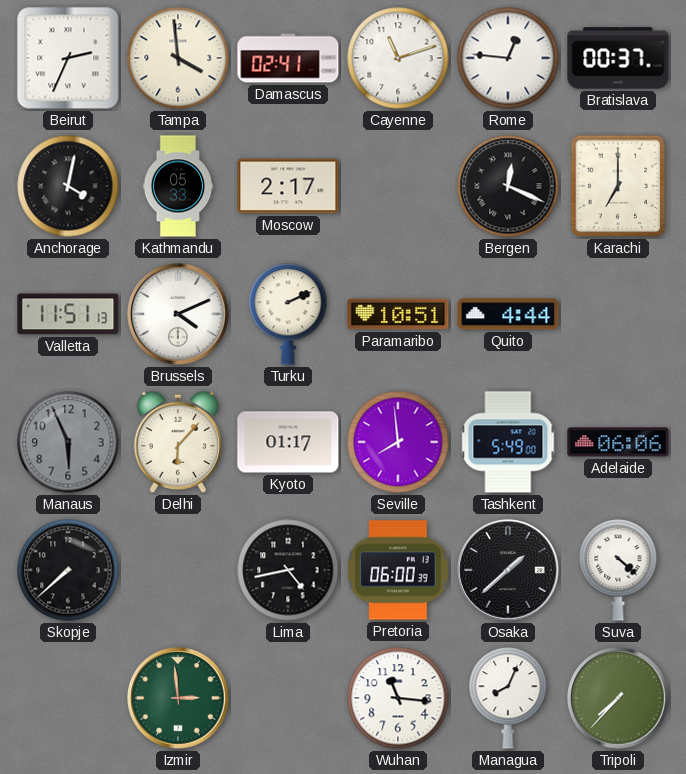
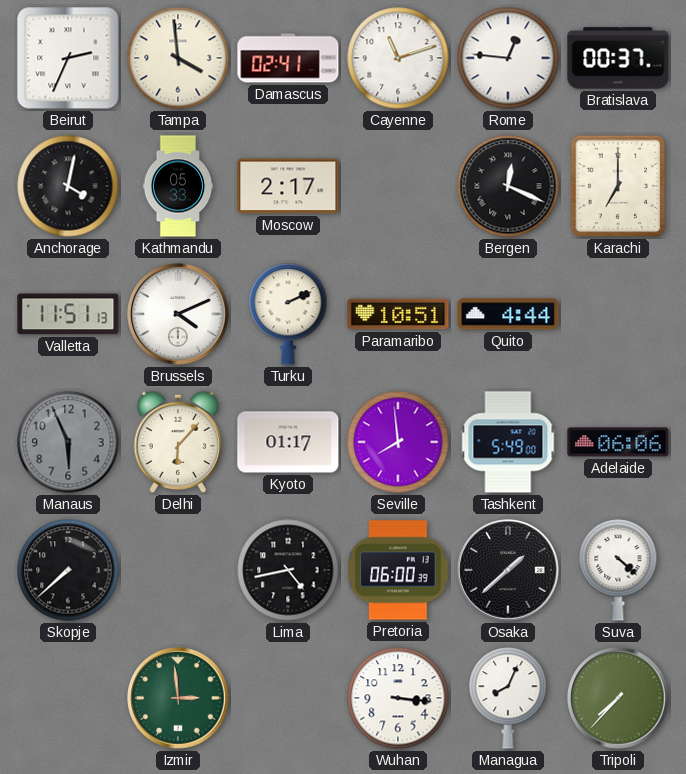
Wuhan: 11:16 -> 3:16 (398, 698)
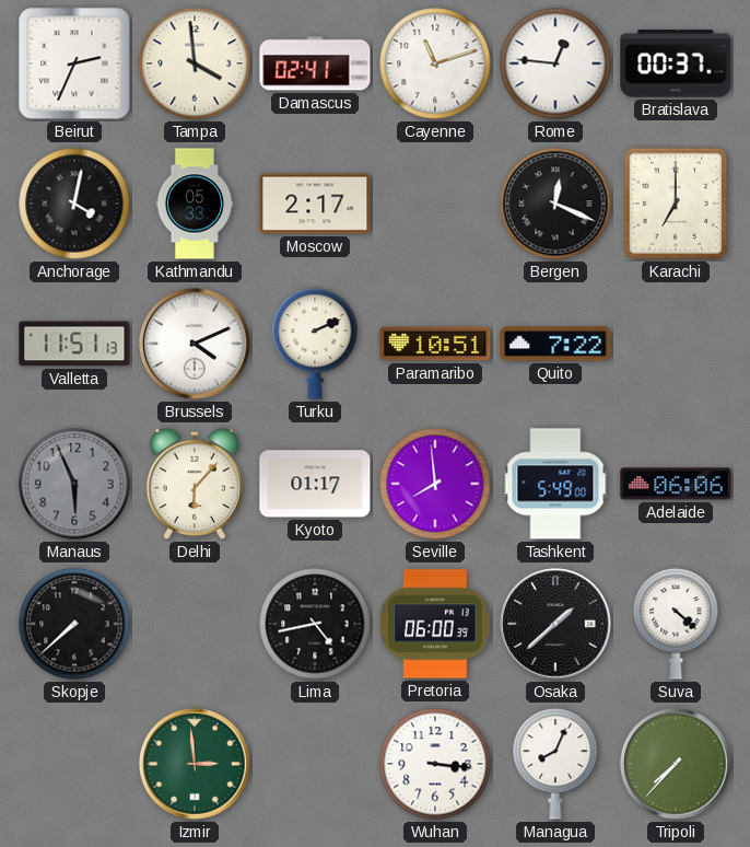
Quito: 4:44 -> 7:22 (555, 344)
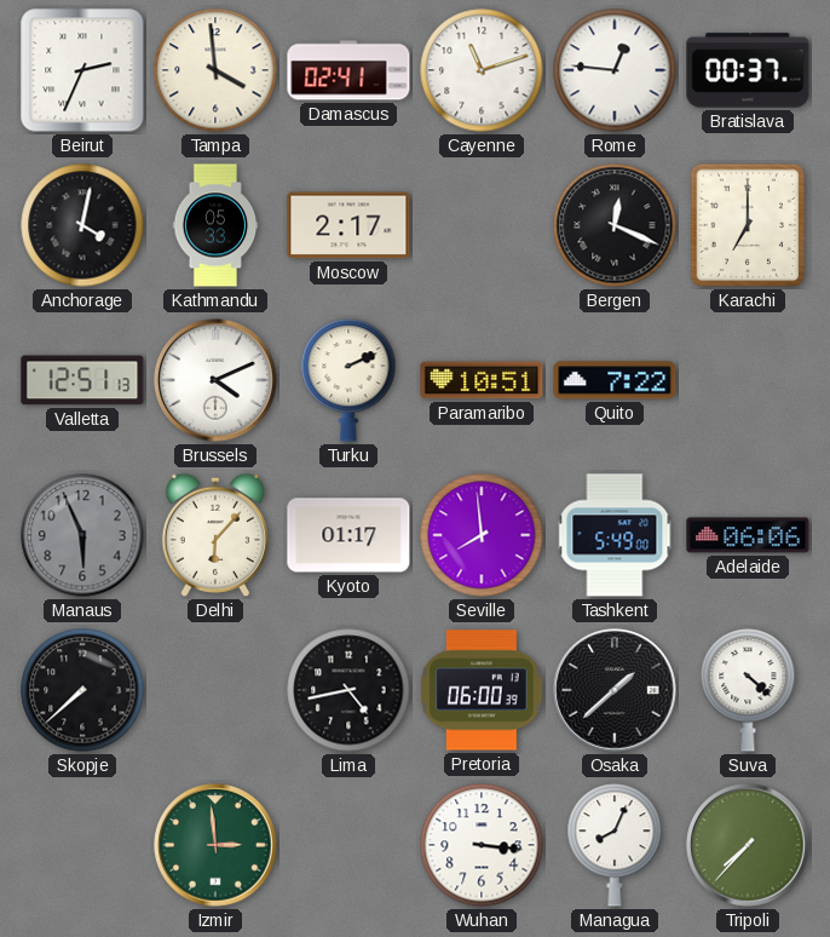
Valletta: 11:51 -> 12:51 (82, 380)
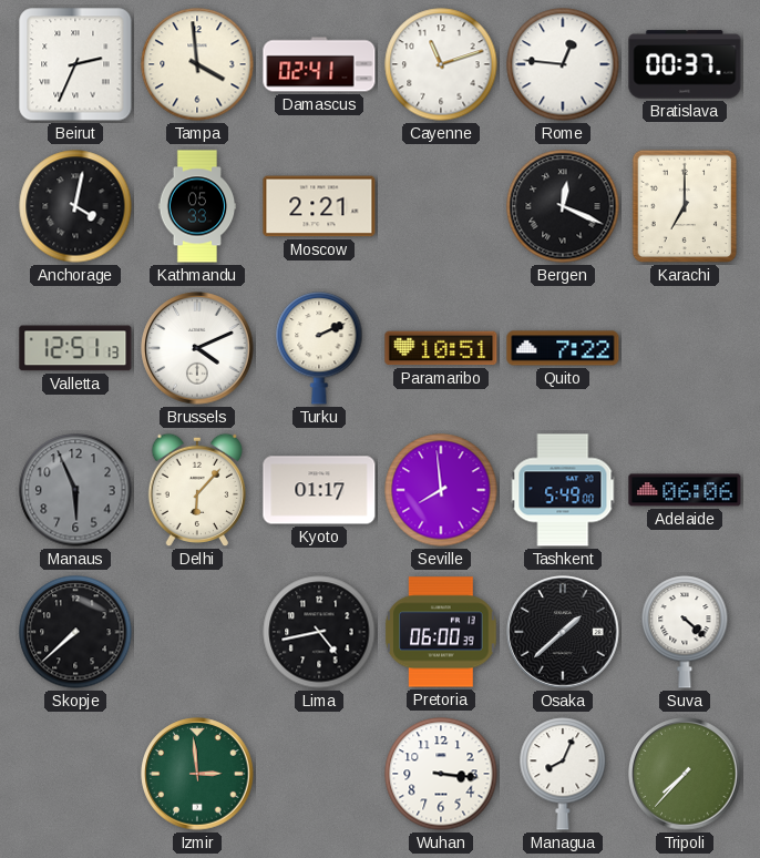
Moscow: 2:17 -> 2:21 (319, 206)
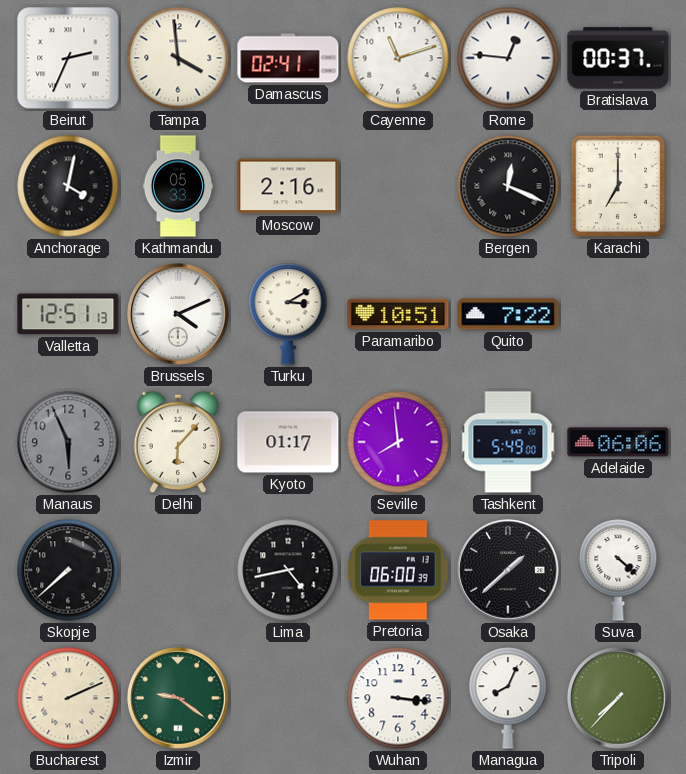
Moscow: 2:21 -> 2:16 (288, 186)
Turku: 2:11 -> 3:10 (288, 314)
Bucharest: none -> 2:11 (68, 698)
Izmir: 2:59 -> 9:21 (178, 698)
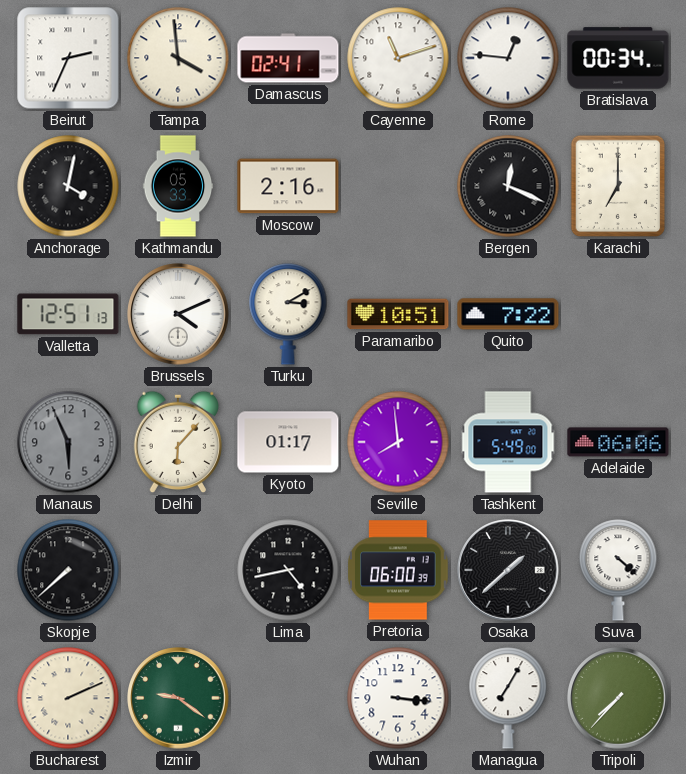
Bratislava: 00:37 -> 00:34 (618, 58)
Managua: 8:04 -> 7:05 (508, 698)
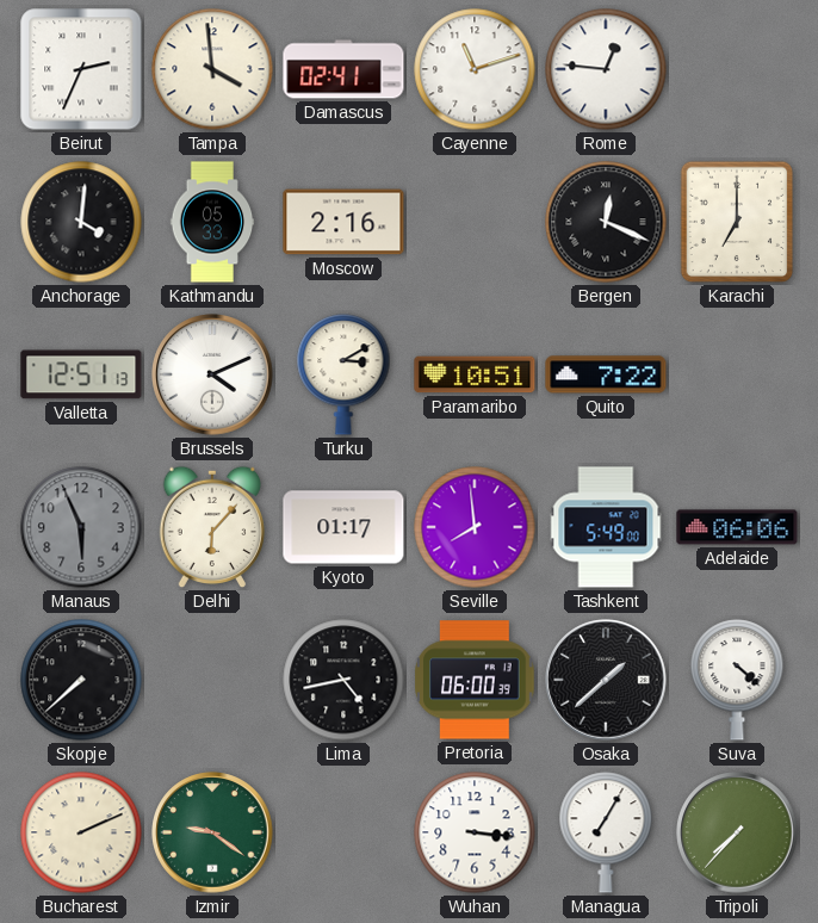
Bratislava: 00:34 -> none (618, 58)
Anchorage: 4:02 -> 4:01 (81, 222)
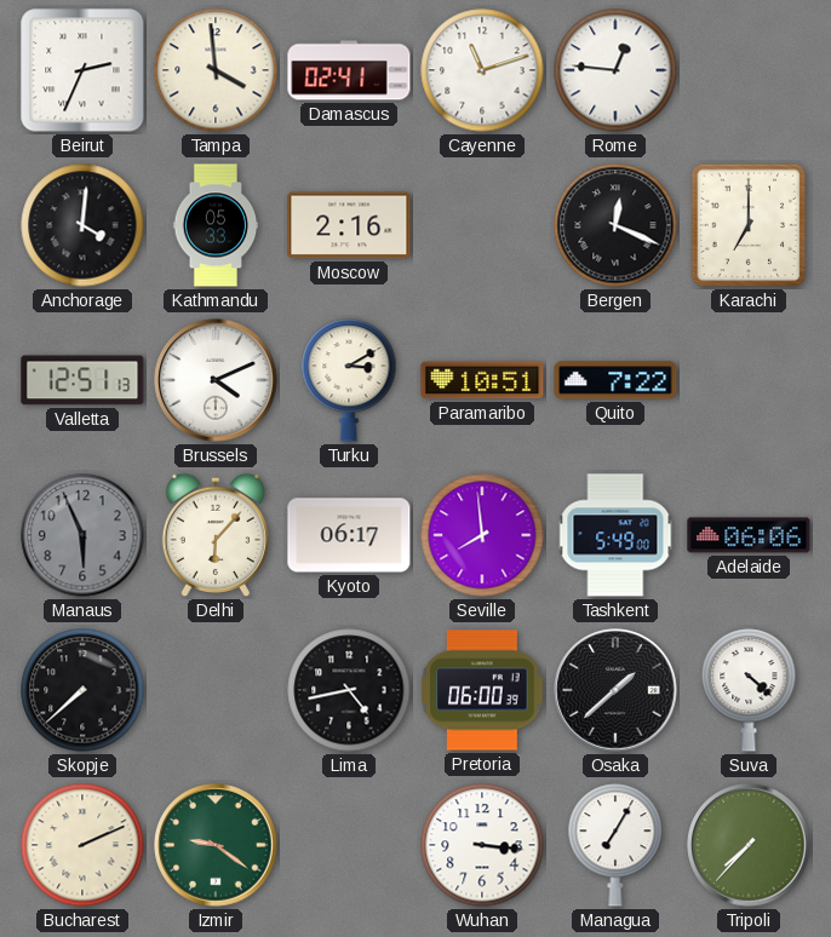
Kyoto: 01:17 -> 06:17 (349, 535)
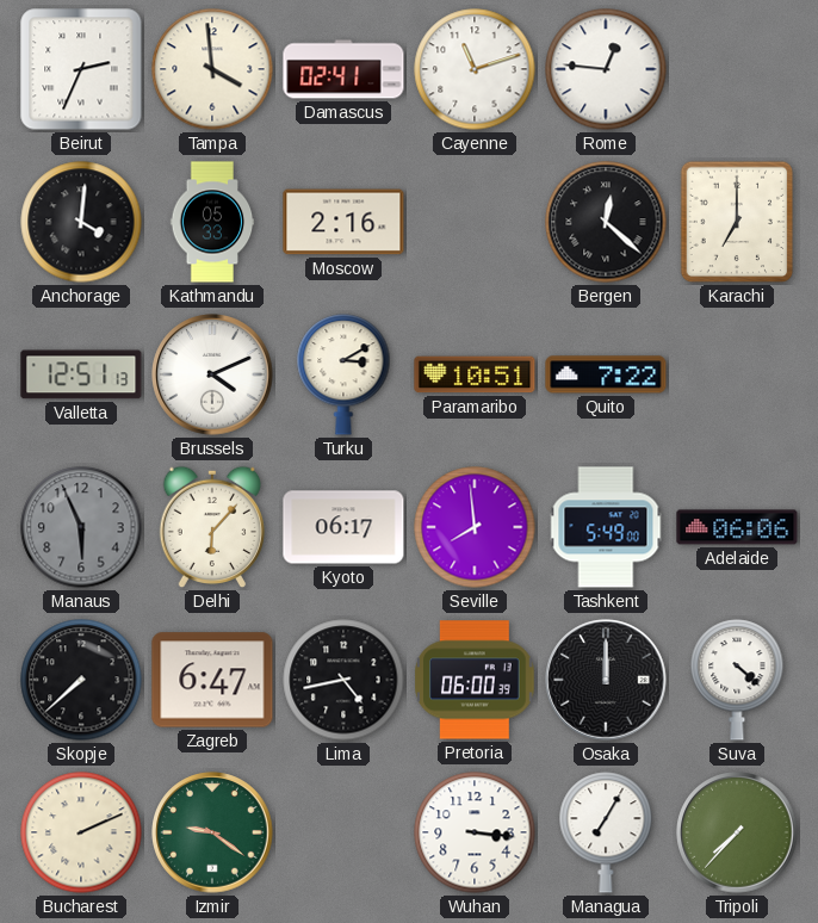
Bergen: 12:19 -> 12:22 (606, 222)
Zagreb: none -> 6:47 (212, 680)
Osaka: 1:38 -> 12:00 (606, 680)
